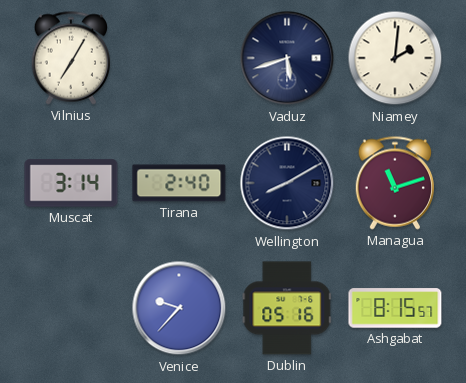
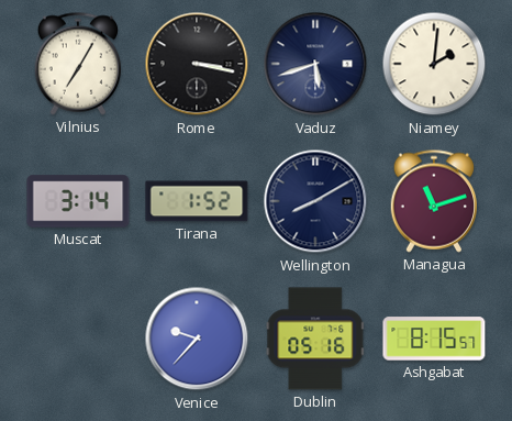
Rome: none -> 3:17 (197, 64)
Tirana: 2:40 -> 1:52 (197, 201)
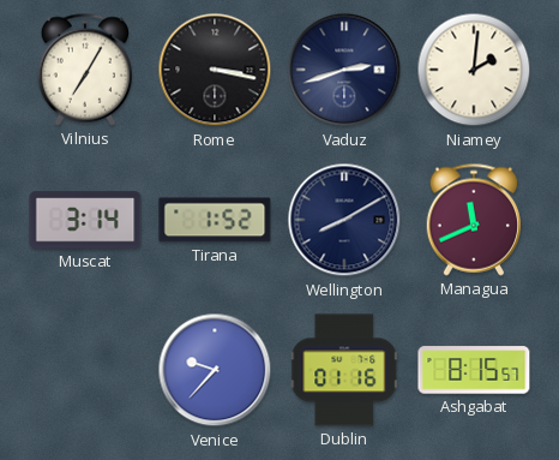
Vaduz: 5:42 -> 2:42 (344, 70)
Managua: 11:12 -> 11:41 (474, 220)
Dublin: 05:16 -> 01:16 (344, 370)
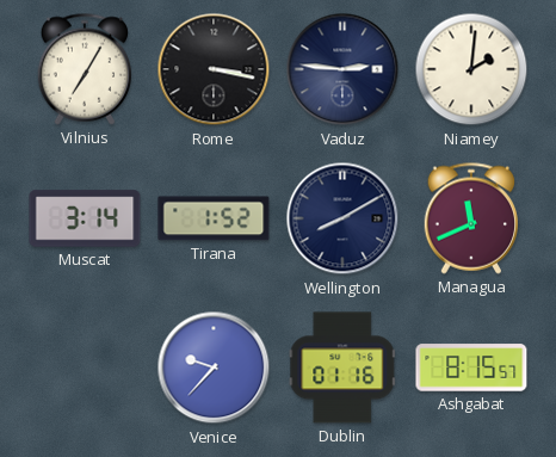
Vaduz: 2:42 -> 2:46 (342, 69)
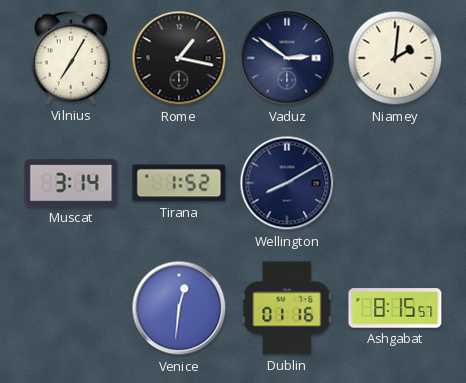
Rome: 3:17 -> 1:17 (179, 58)
Vaduz: 2:46 -> 2:51 (287, 58)
Managua: 11:41 -> none (471, 218)
Venice: 9:37 -> 12:31 (179, 308)
